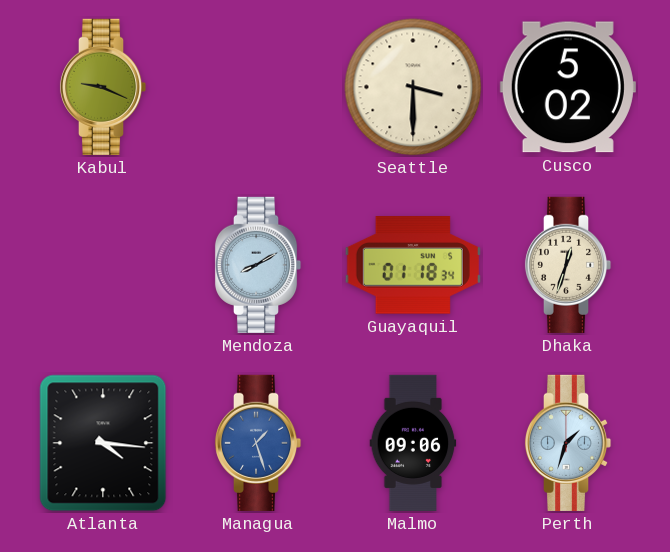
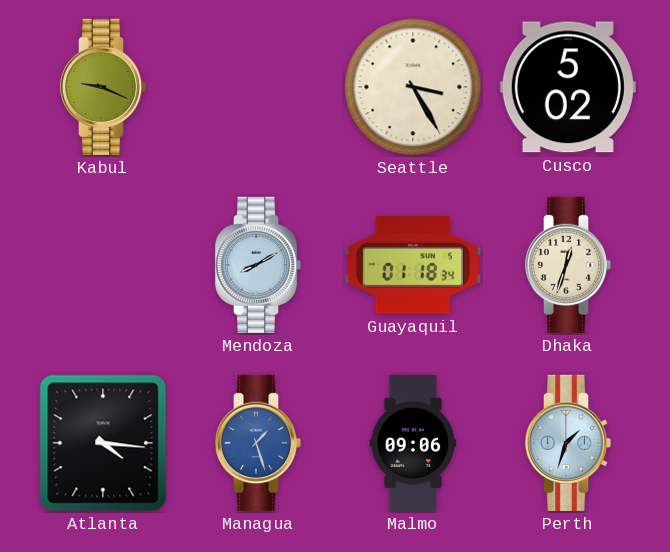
Seattle: 3:30 -> 3:25 (413, 87)
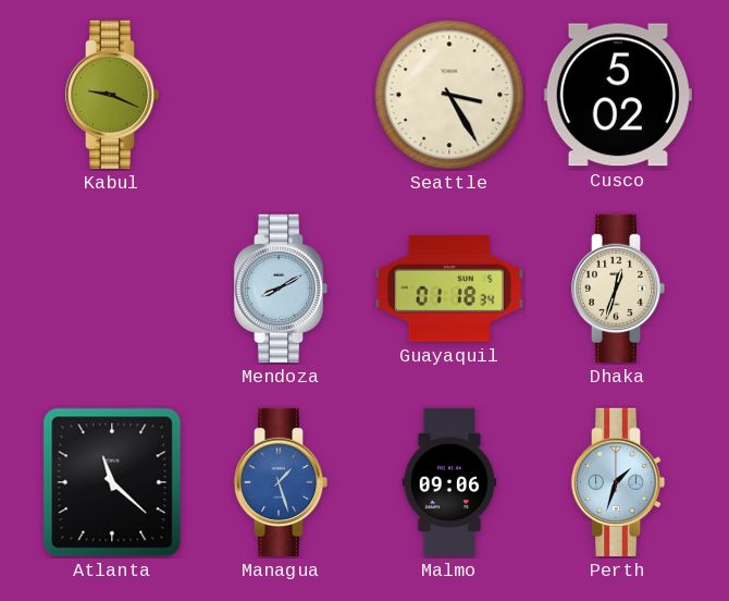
Atlanta: 4:16 -> 11:22 (112, 482)
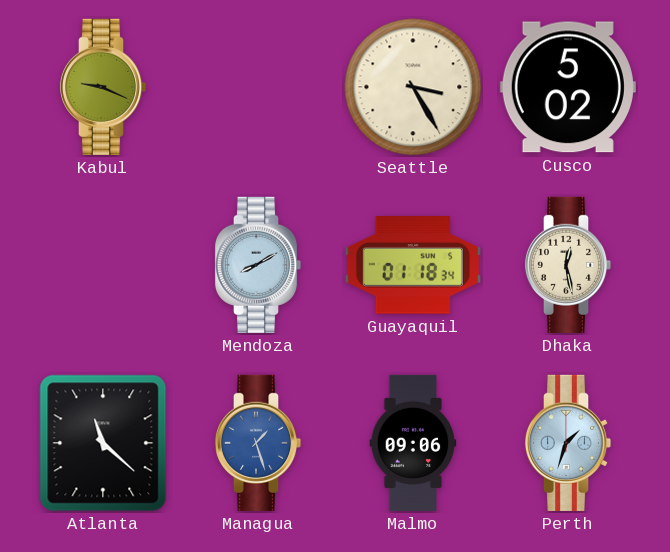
Dhaka: 12:33 -> 12:28 (568, 265)
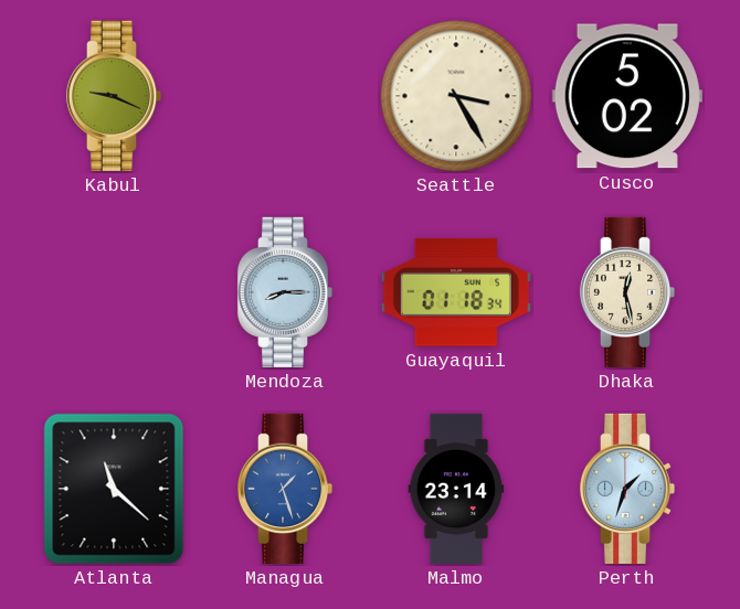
Mendoza: 8:10 -> 8:15 (285, 292)
Malmo: 09:06 -> 23:14 (456, 489)
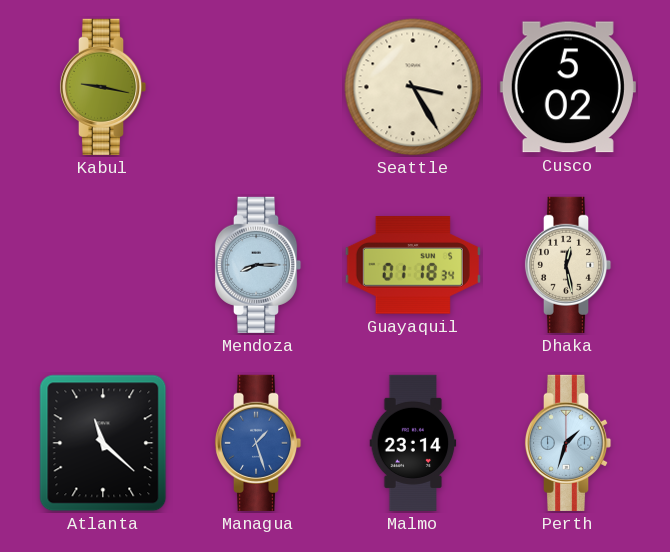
Kabul: 9:19 -> 9:17 (103, 87)
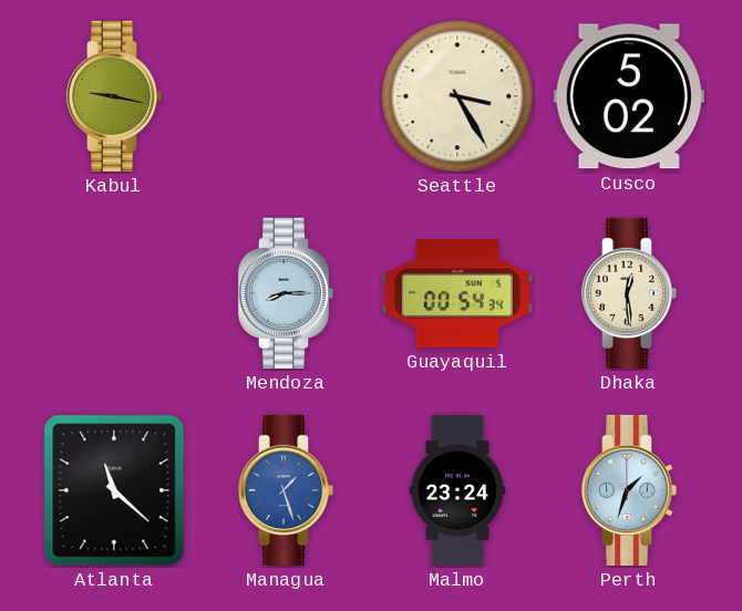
Guayaquil: 01:18 -> 00:54 (457, 293)
Dhaka: 12:28 -> 12:29 (629, 293)
Malmo: 23:14 -> 23:24 (457, 490)
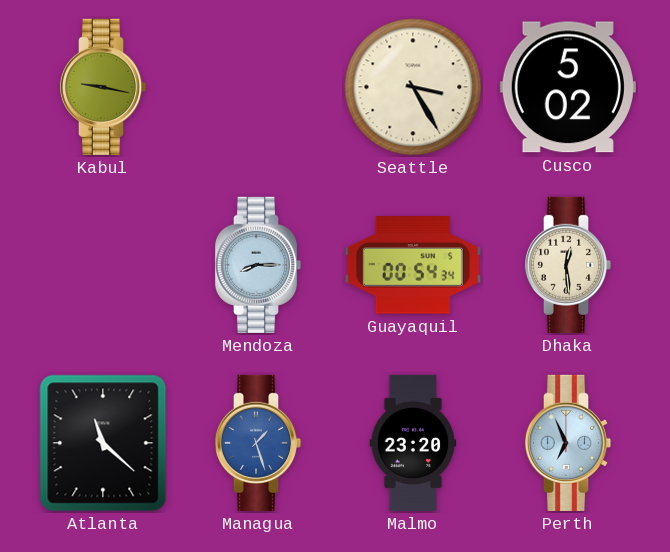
Malmo: 23:24 -> 23:20 (413, 443)
Perth: 1:33 -> 6:56 (568, 443)
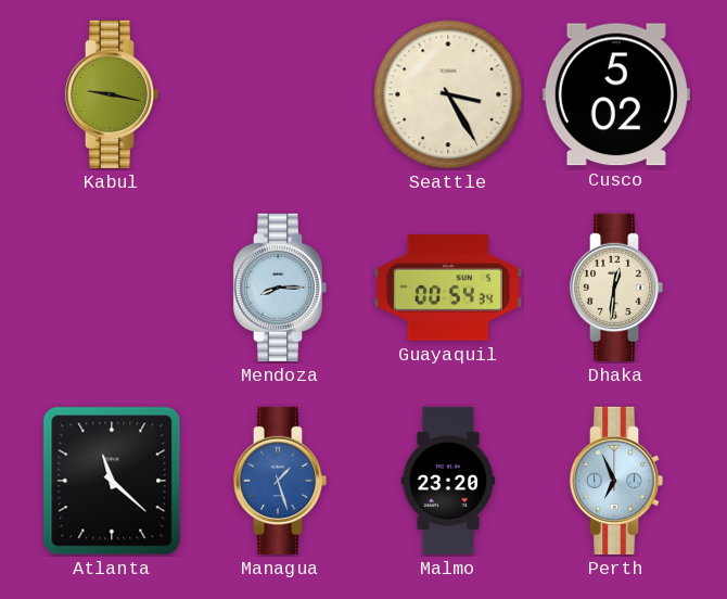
Dhaka: 12:29 -> 12:31 (616, 288)
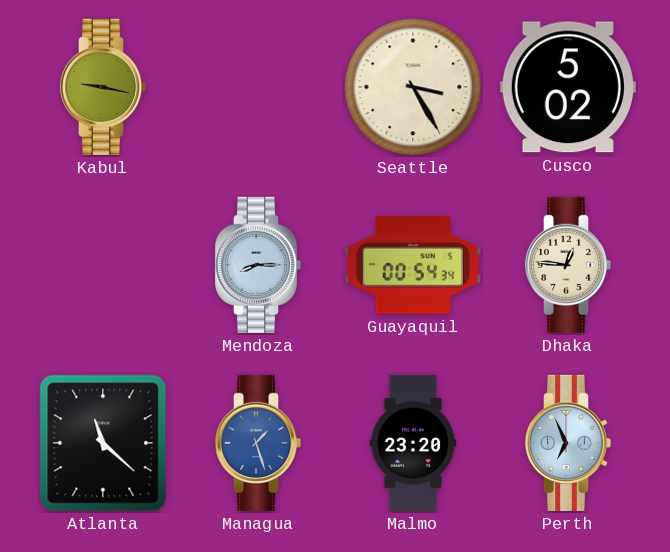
Dhaka: 12:31 -> 12:46 (568, 265)
